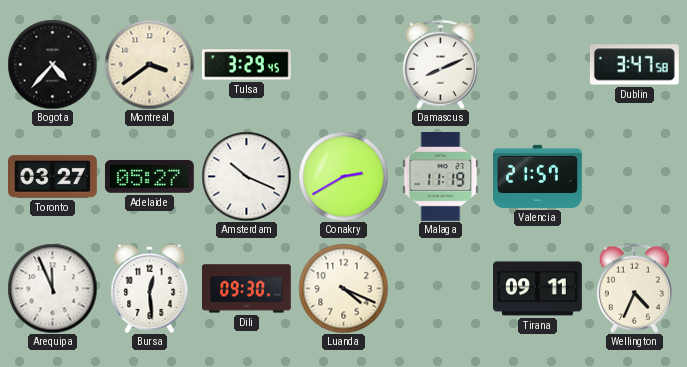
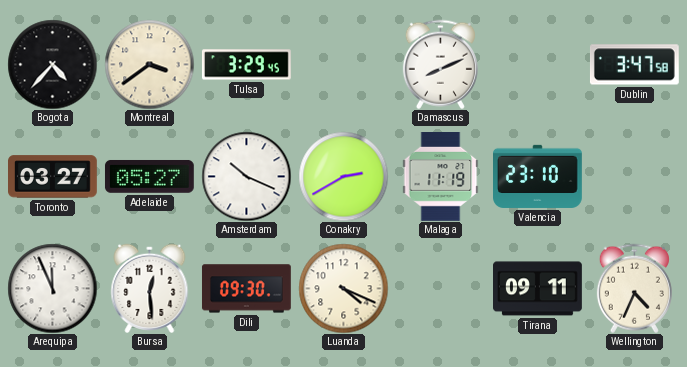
Valencia: 21:57 -> 23:10 (538, 176)
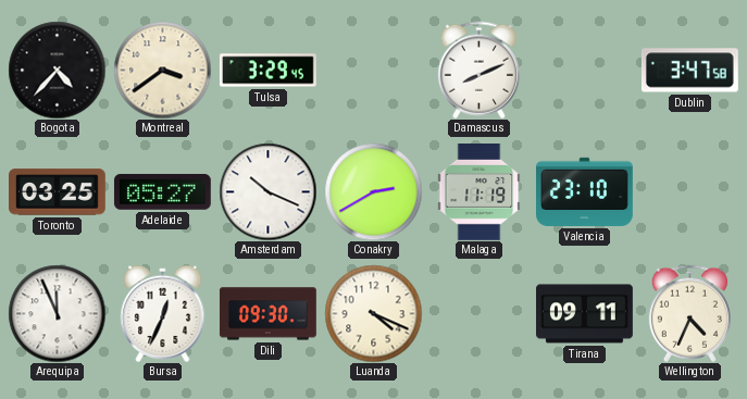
Toronto: 03:27 -> 03:25 (58, 192)
Bursa: 12:29 -> 12:34 (163, 313)
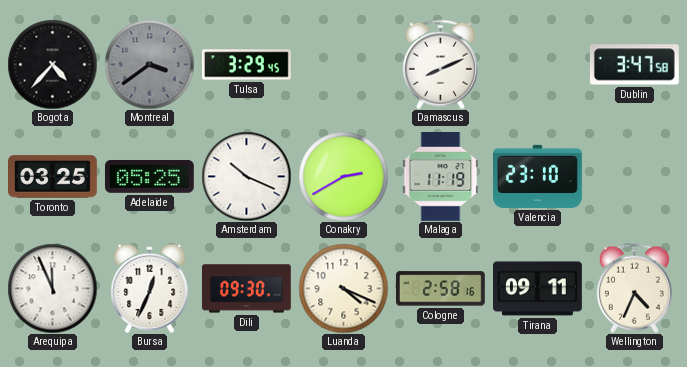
Montreal dial: cream -> grey (149, 64)
Adelaide: 05:27 -> 05:25 (149, 176)
Cologne: none -> 2:58 (440, 289)
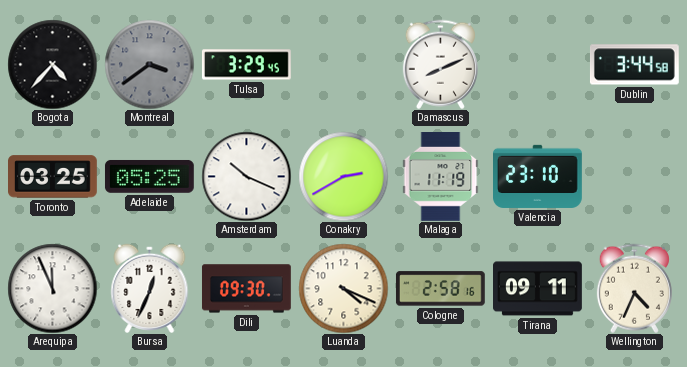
Dublin: 3:47 -> 3:44 (634, 65)
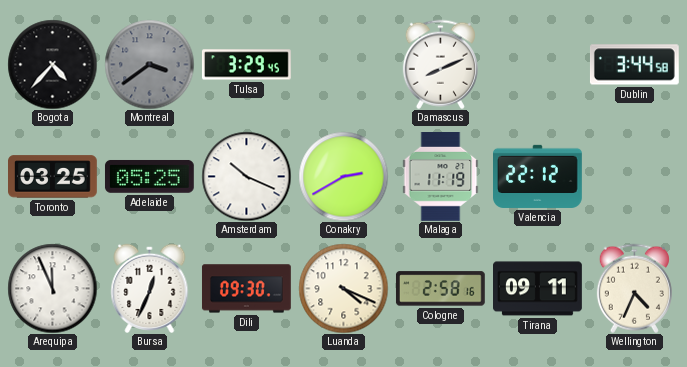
Valencia: 23:10 -> 22:12 (538, 176)
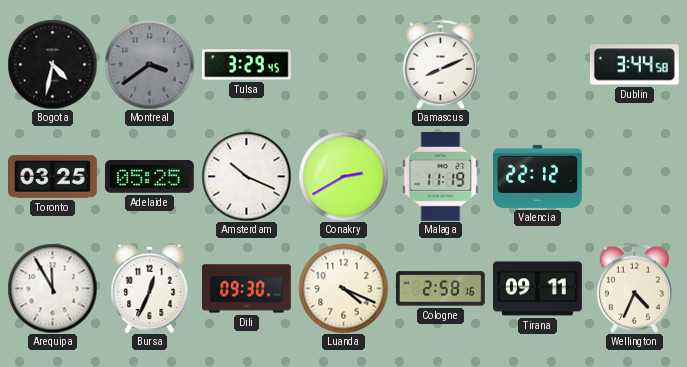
Bogota: 4:37 -> 4:32 (52, 64)
Arequipa: 11:56 -> 11:55 (52, 288)
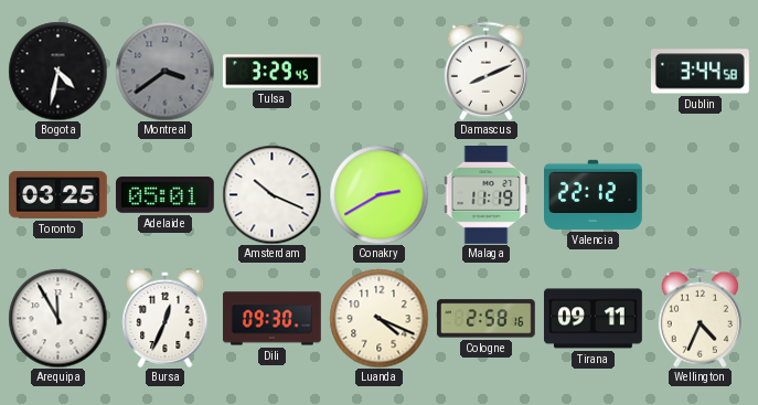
Adelaide: 05:25 -> 05:01 (164, 194)
